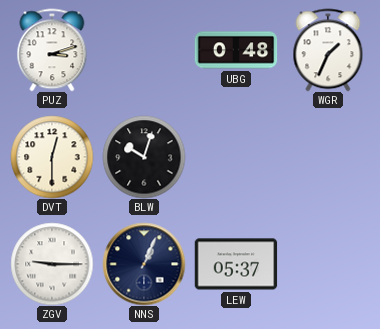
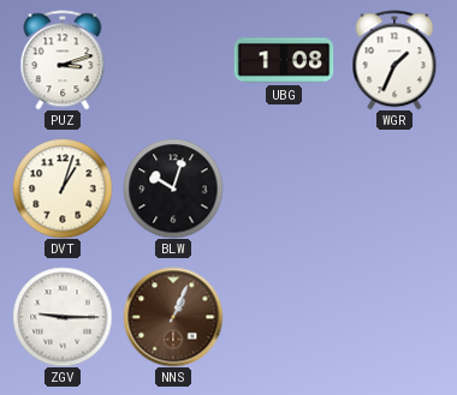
UBG: 0:48 -> 1:08 (284, 60)
DVT: 12:30 -> 1:03 (63, 188)
NNS dial: navy -> brown (173, 317)
LEW: 05:37 -> none (236, 264)
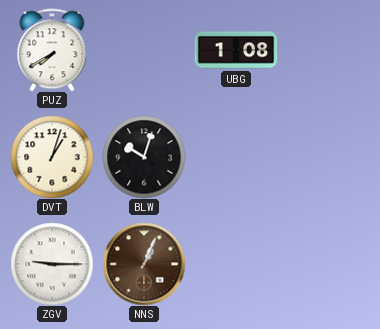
PUZ: 3:12 -> 7:40 (52, 50)
WGR: 1:34 -> none (394, 60)
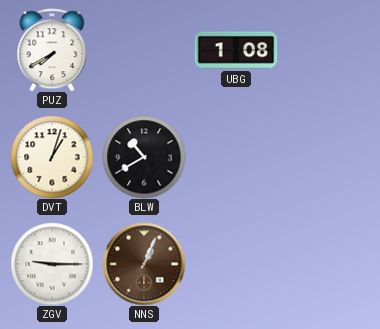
BLW: 10:03 -> 10:40 (144, 157)
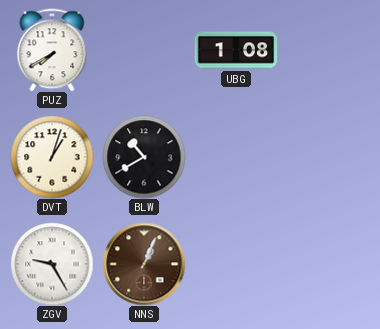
ZGV: 9:15 -> 9:25 (52, 264)
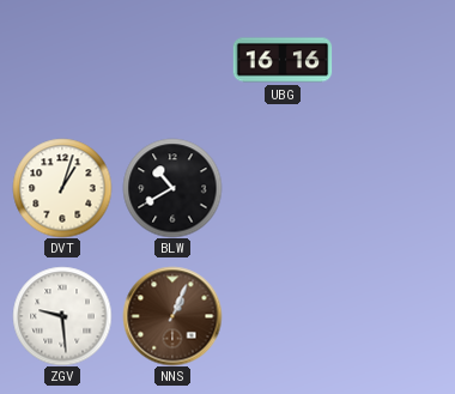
PUZ: 7:40 -> none (52, 50)
UBG: 1:08 -> 16:16 (283, 60)
ZGV: 9:25 -> 9:29 (62, 316)
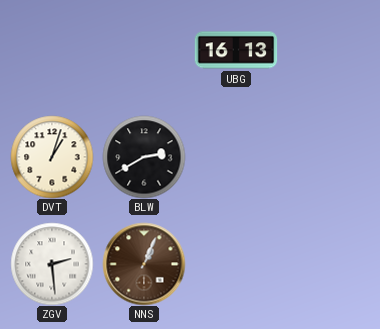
UBG: 16:16 -> 16:13 (236, 50)
BLW: 10:40 -> 2:40 (144, 157)
ZGV: 9:29 -> 2:29 (52, 264)
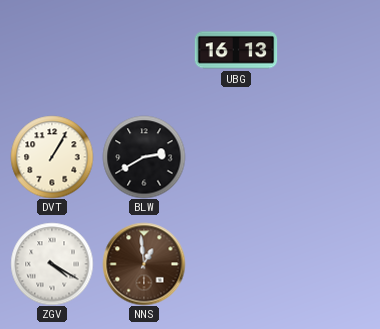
DVT: 1:03 -> 1:05 (52, 157)
ZGV: 2:29 -> 4:20 (52, 264)
NNS: 1:04 -> 12:59 (144, 264)
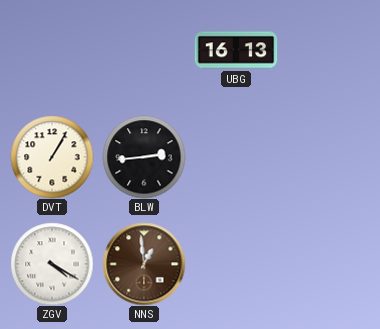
BLW: 2:40 -> 2:44 (144, 157)
